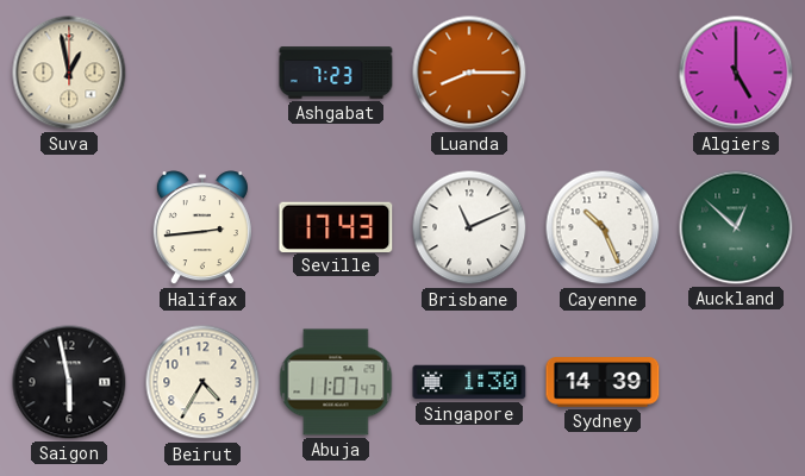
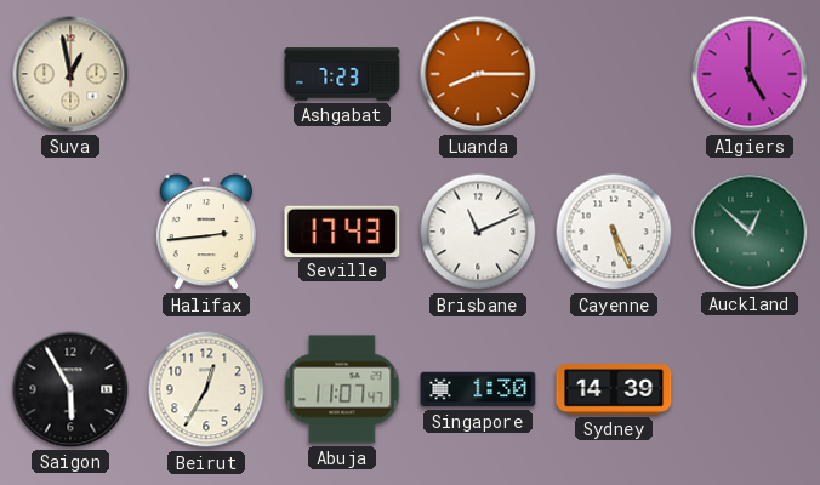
Cayenne: 10:26 -> 5:26 (614, 232)
Saigon: 5:58 -> 5:55 (70, 389)
Beirut: 4:35 -> 12:35 (206, 389)
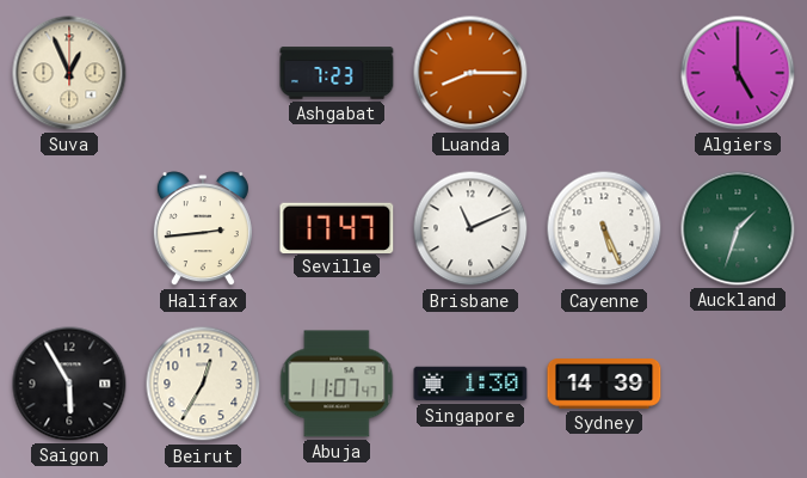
Suva: 12:58 -> 12:56 (69, 73)
Seville: 17:43 -> 17:47 (337, 227)
Auckland: 12:52 -> 1:33 (738, 228)
